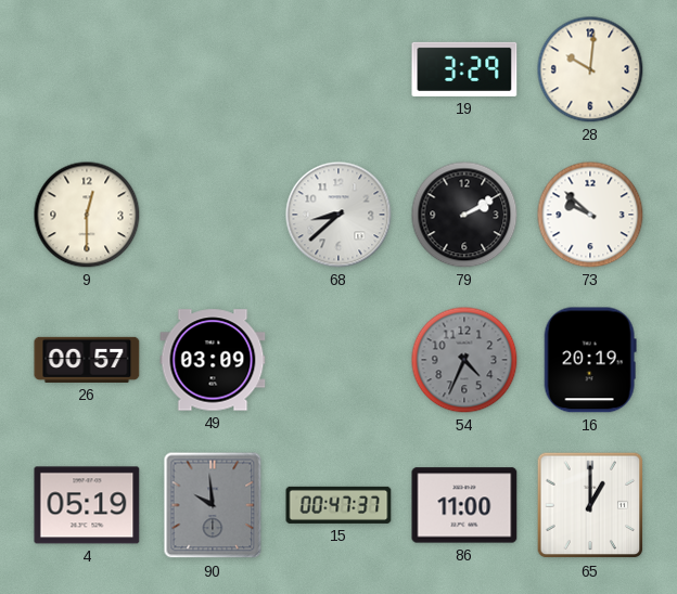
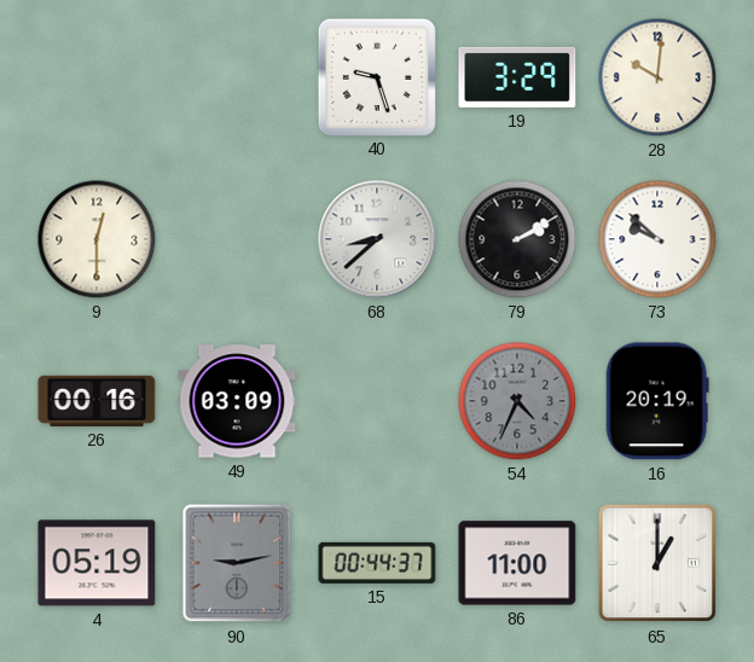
40: none -> 9:27 (376, 76)
26: 00:57 -> 00:16 (97, 401)
90: 9:59 -> 9:13 (237, 563)
15: 00:47 -> 00:44 (377, 563)
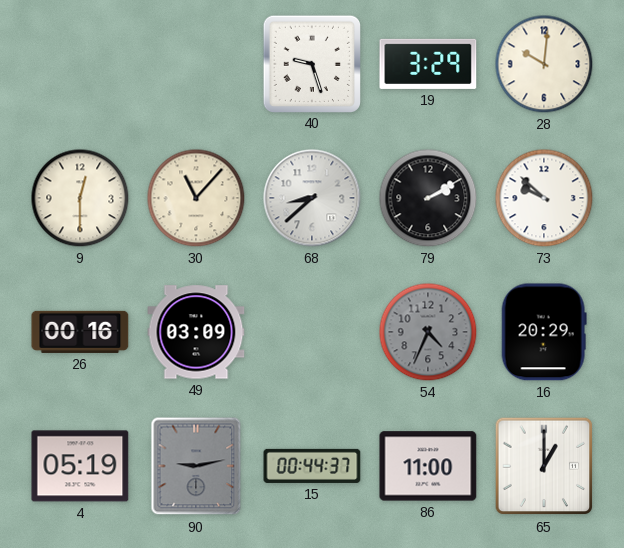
30: none -> 11:07 (196, 198)
16: 20:19 -> 20:29 (544, 332)
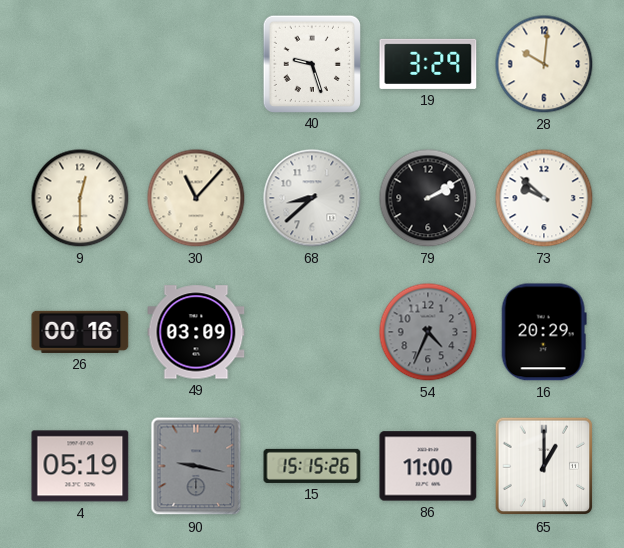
90: 9:13 -> 9:17 (196, 466)
15: 00:44 -> 15:15 (312, 466)
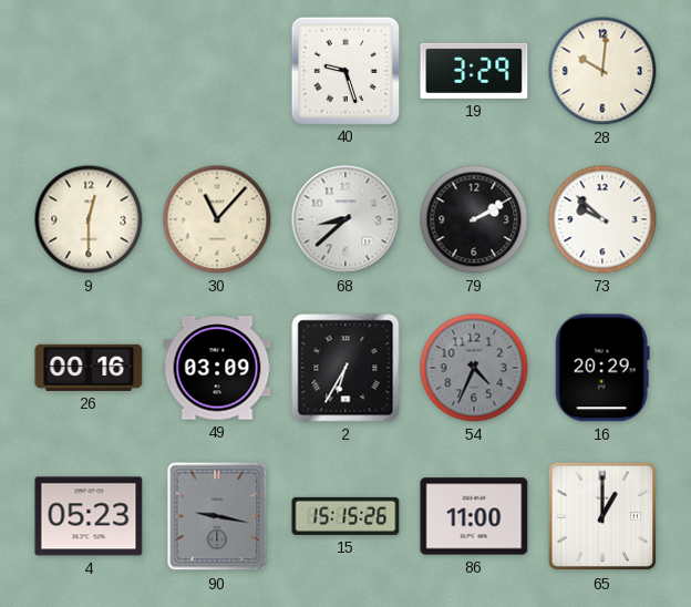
2: none -> 6:35 (345, 368)
4: 05:19 -> 05:23 (89, 516)
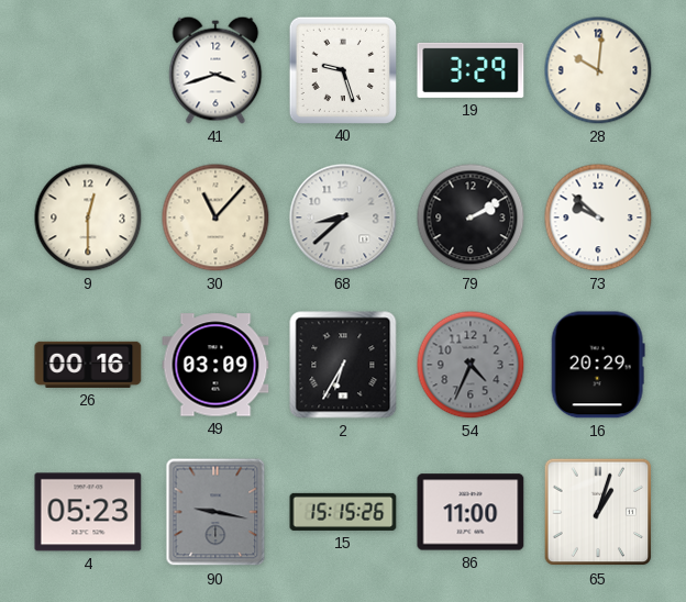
41: none -> 3:42 (215, 70)
65: 1:00 -> 1:03 (598, 512)
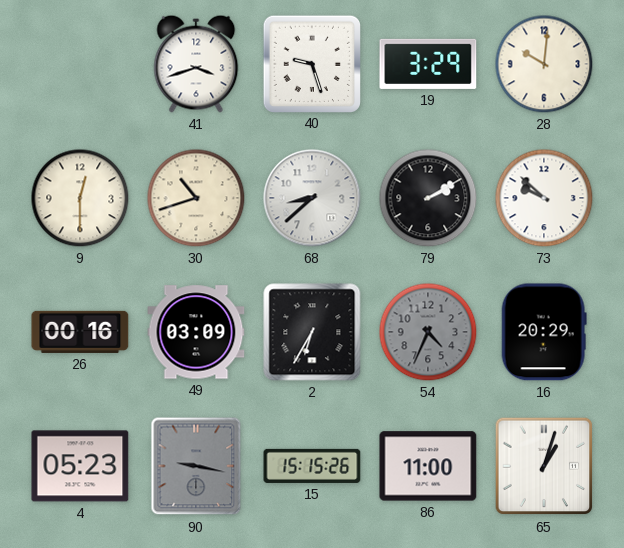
30: 11:07 -> 10:42 (196, 198)
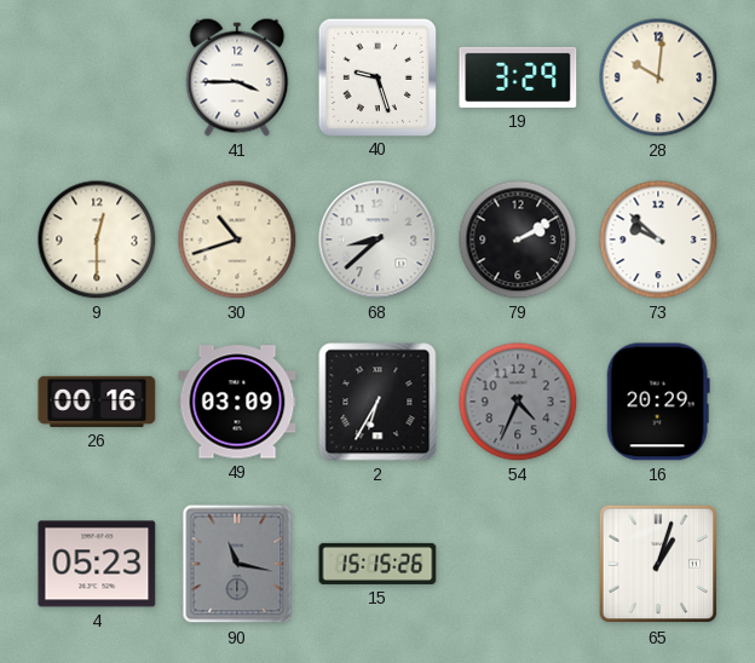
41: 3:42 -> 3:45 (237, 77)
90: 9:17 -> 11:17 (237, 564)
86: 11:00 -> none (428, 466)
